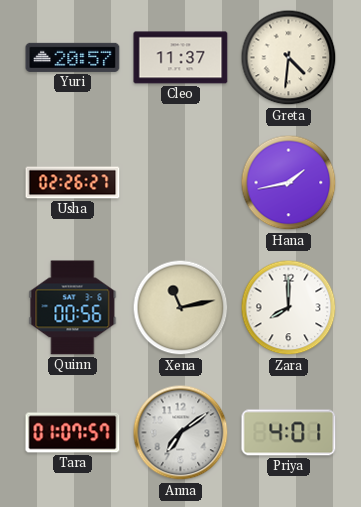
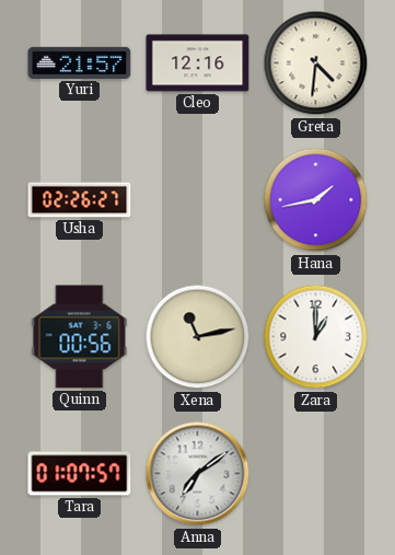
Yuri: 20:57 -> 21:57 (80, 62)
Cleo: 11:37 -> 12:16 (198, 63)
Zara: 8:00 -> 1:00 (316, 337)
Priya: 4:01 -> none (289, 433)
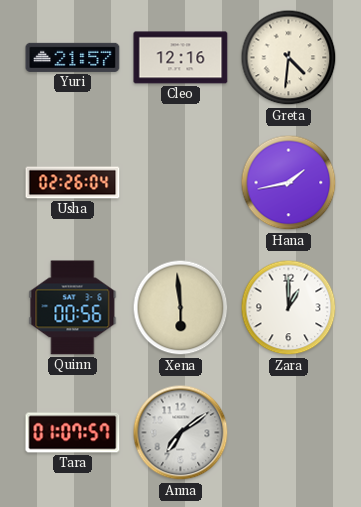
Usha: 02:26:27 -> 02:26:04 (73, 183)
Xena: 11:13 -> 5:59 (181, 308)
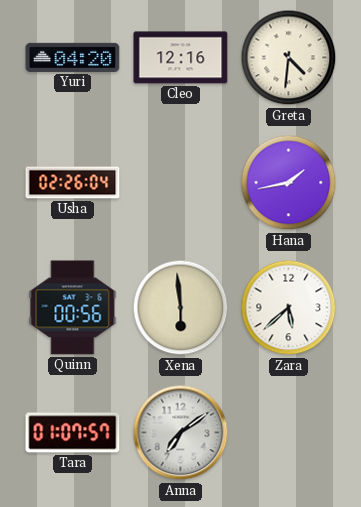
Yuri: 21:57 -> 04:20 (73, 57)
Zara: 1:00 -> 5:38 (289, 308)
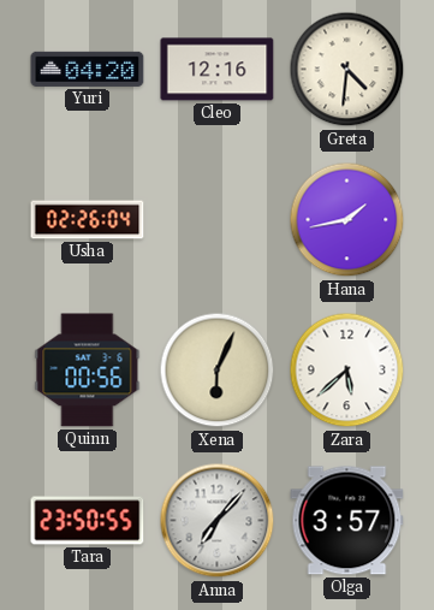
Xena: 5:59 -> 6:04 (218, 371)
Tara: 01:07 -> 23:50 (88, 521)
Anna: 7:09 -> 7:07 (218, 521)
Olga: none -> 3:57 (347, 521)
